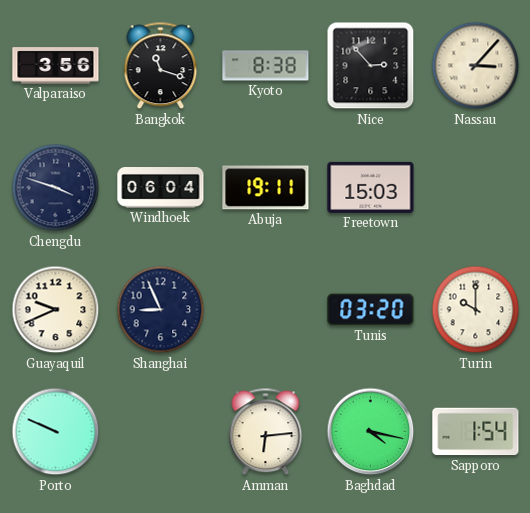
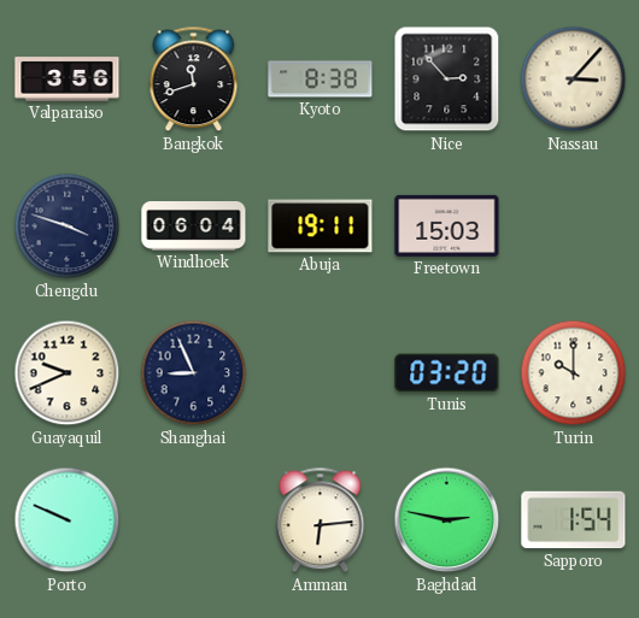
Bangkok: 11:18 -> 11:42 (194, 80)
Baghdad: 4:17 -> 2:47 (447, 520)
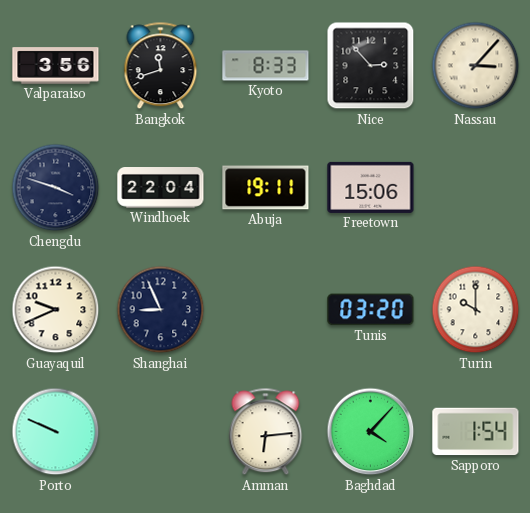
Kyoto: 8:38 -> 8:33 (266, 66)
Windhoek: 06:04 -> 22:04 (161, 188)
Freetown: 15:03 -> 15:06 (371, 187)
Baghdad: 2:47 -> 4:07 (371, 432)
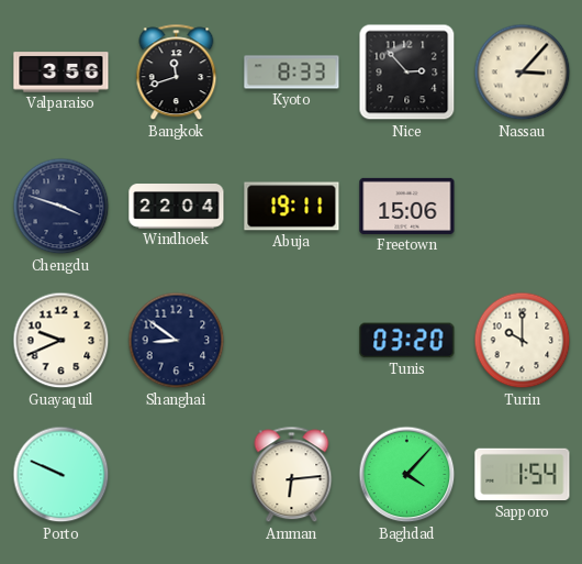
Shanghai: 8:56 -> 8:51 (177, 341)
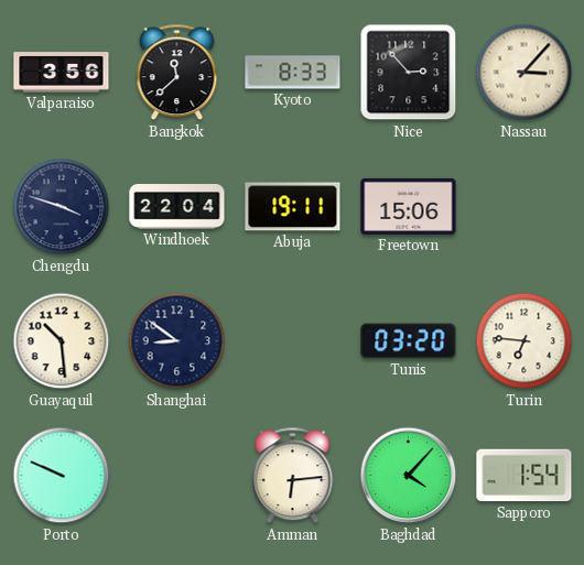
Bangkok: 11:42 -> 11:38 (177, 73)
Guayaquil: 9:41 -> 10:29 (62, 341)
Turin: 10:00 -> 6:46 (524, 341)
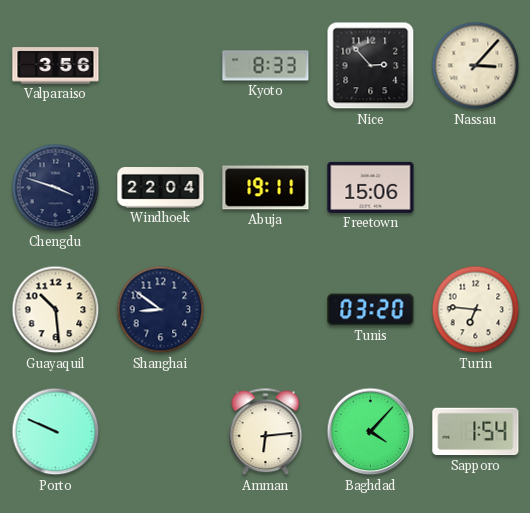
Bangkok: 11:38 -> none (177, 73)
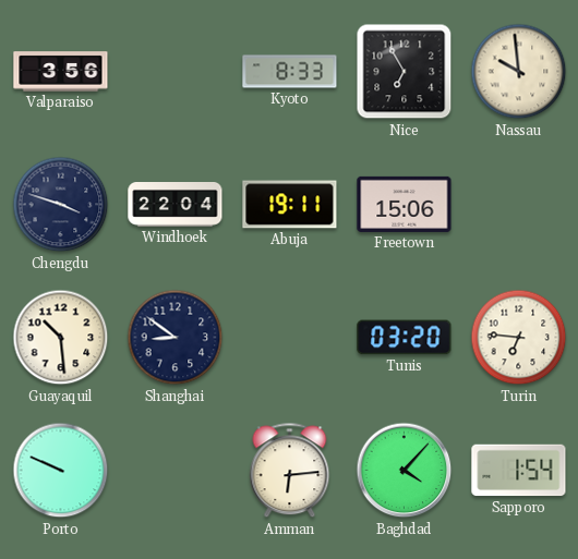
Nice: 2:53 -> 6:55 (405, 72)
Nassau: 3:07 -> 9:59 (519, 72)
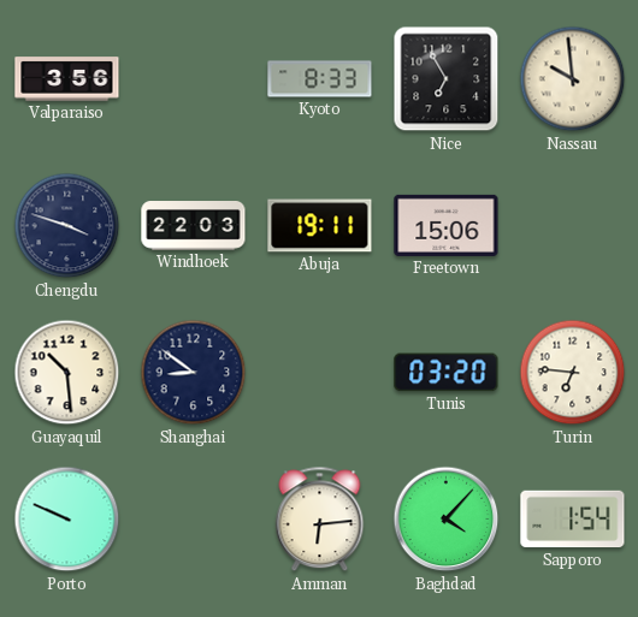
Windhoek: 22:04 -> 22:03 (194, 226)
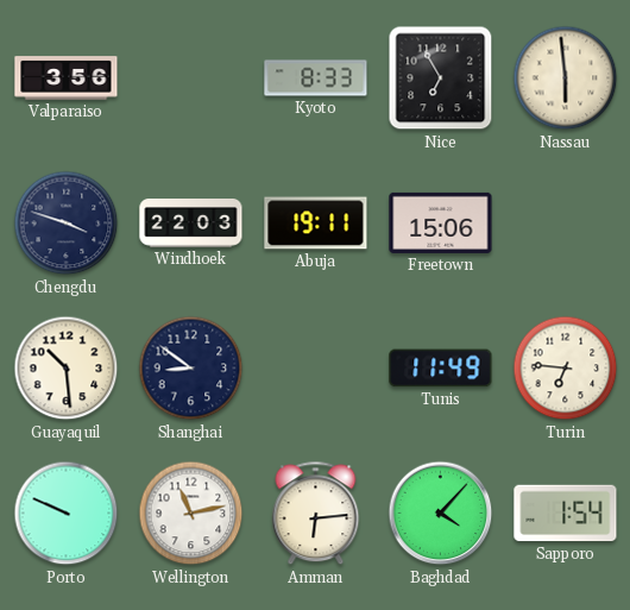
Nassau: 9:59 -> 5:59 (566, 78)
Tunis: 03:20 -> 11:49 (441, 369)
Wellington: none -> 11:13 (191, 514)
